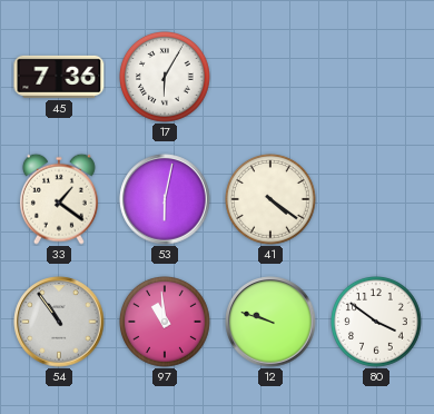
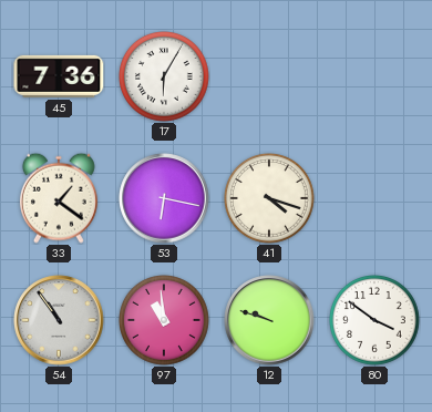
53: 6:02 -> 6:17 (164, 198)
41: 4:21 -> 4:18 (270, 199)
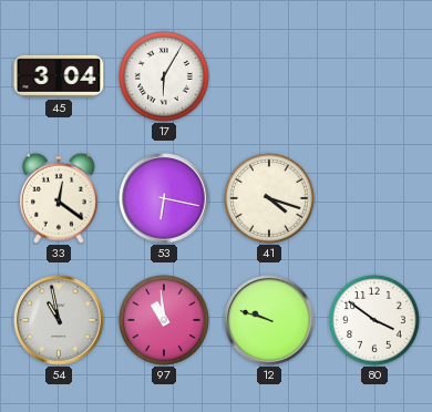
45: 7:36 -> 3:04 (59, 76)
33: 1:21 -> 12:21 (59, 198)
54: 10:54 -> 10:58 (59, 320)
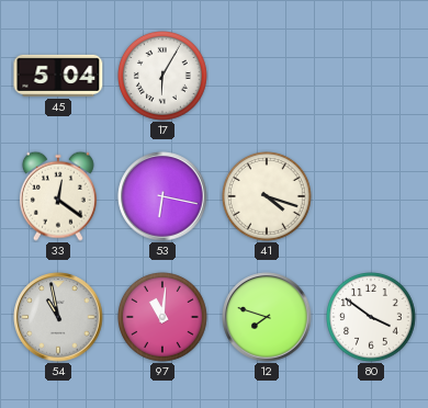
45: 3:04 -> 5:04 (58, 76)
97: 10:59 -> 11:01 (164, 318)
12: 9:48 -> 7:48 (267, 317)
